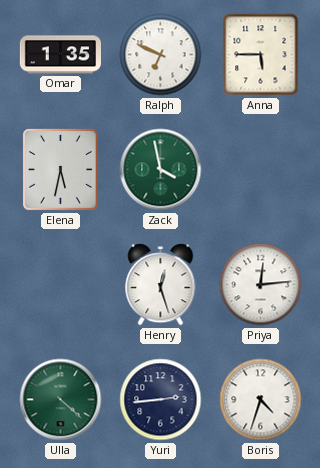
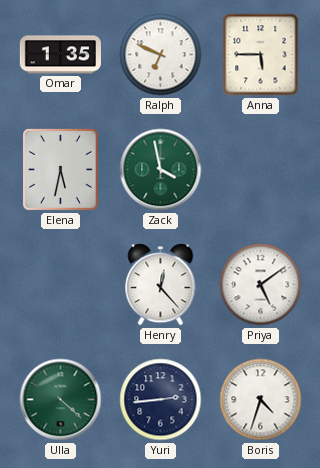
Henry: 12:27 -> 12:23 (161, 285)
Priya: 12:14 -> 5:09 (261, 285)
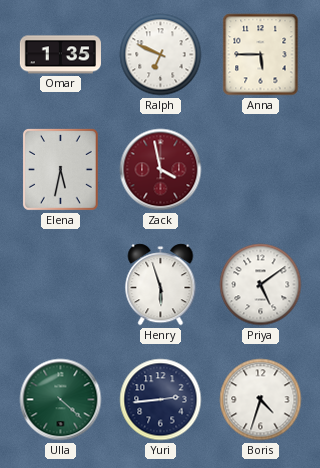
Zack dial: green -> burgundy (161, 170)
Henry: 12:23 -> 5:57 (161, 285)
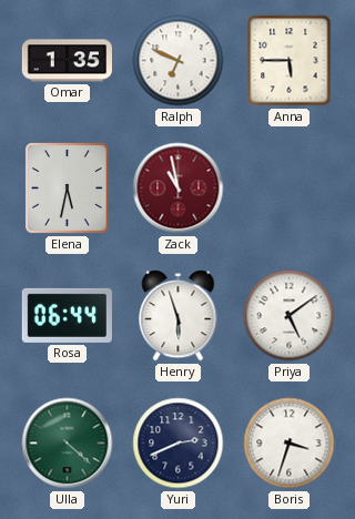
Zack: 3:58 -> 10:58 (179, 189)
Rosa: none -> 06:44 (67, 315)
Yuri: 2:44 -> 2:41 (179, 444)
Boris: 4:33 -> 3:33 (290, 444)
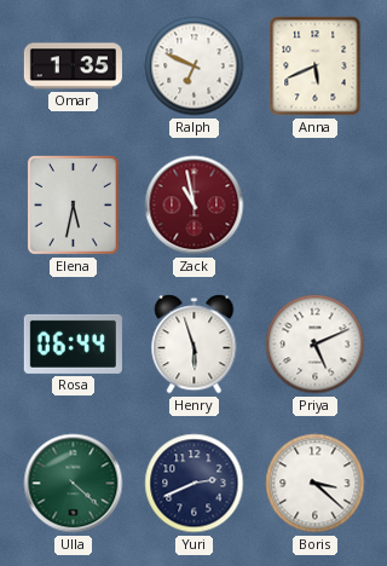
Anna: 5:45 -> 5:41 (316, 67)
Priya: 5:09 -> 5:11 (316, 345)
Boris: 3:33 -> 3:22 (316, 484)
